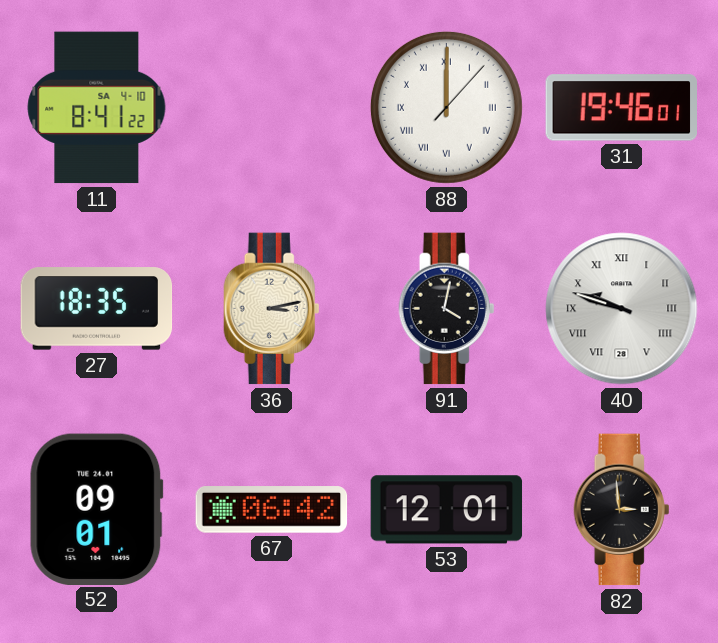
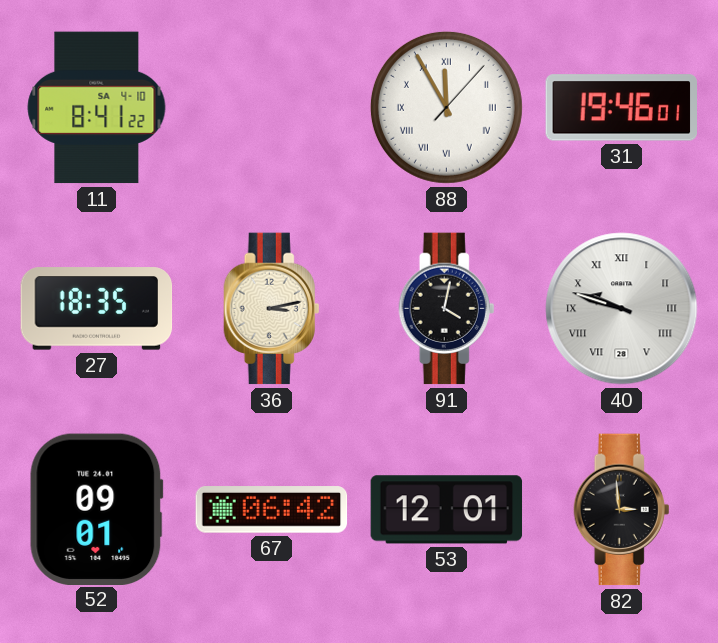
88: 12:00 -> 11:55 (446, 107)
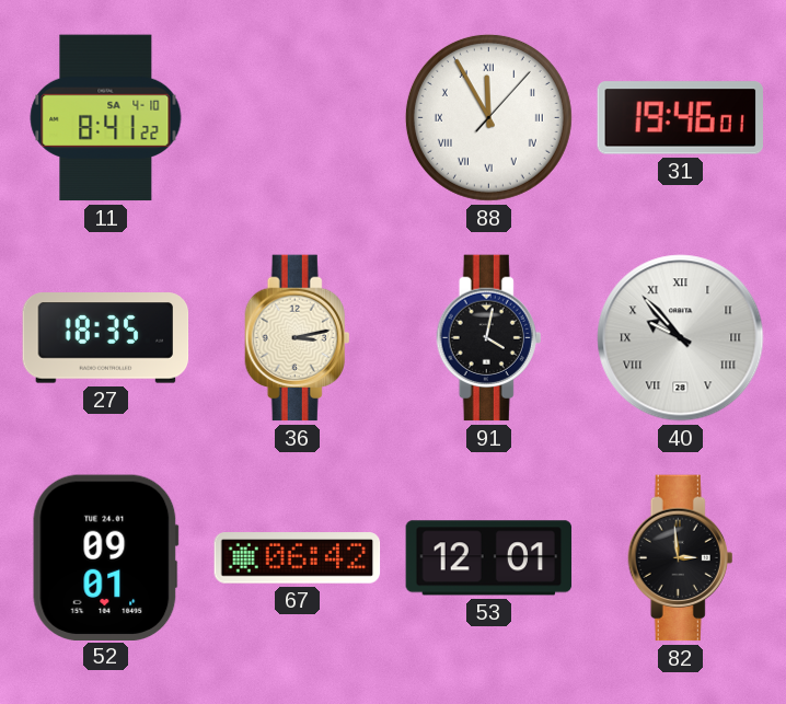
40: 9:48 -> 9:53 (681, 338)
